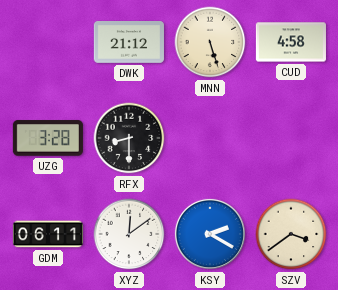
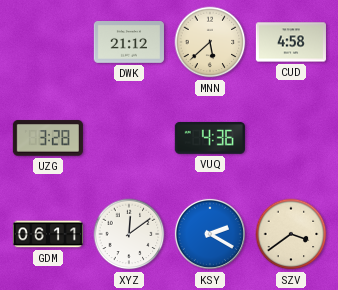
MNN: 5:27 -> 5:38 (210, 42)
RFX: 8:30 -> none (129, 138)
VUQ: none -> 4:36 (210, 138)
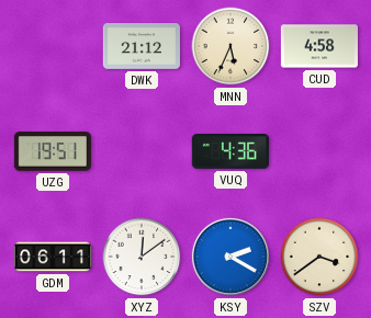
MNN: 5:38 -> 5:34 (231, 46)
UZG: 3:28 -> 19:51 (53, 151)
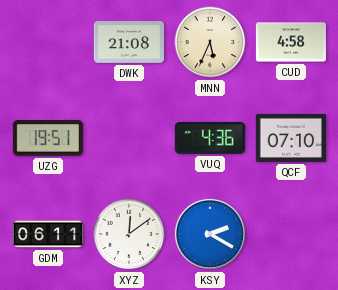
DWK: 21:12 -> 21:08 (129, 43)
QCF: none -> 07:10 (291, 138)
SZV: 3:39 -> none (319, 257)
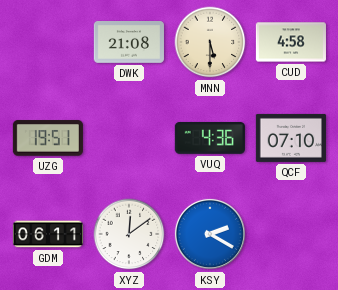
MNN: 5:34 -> 5:30 (210, 42)
